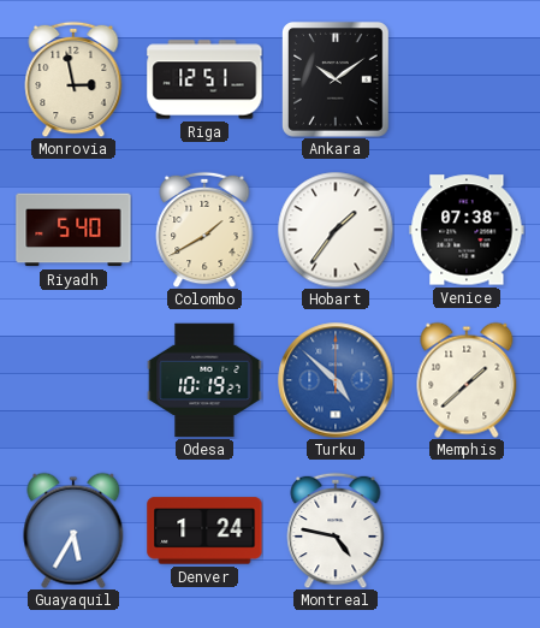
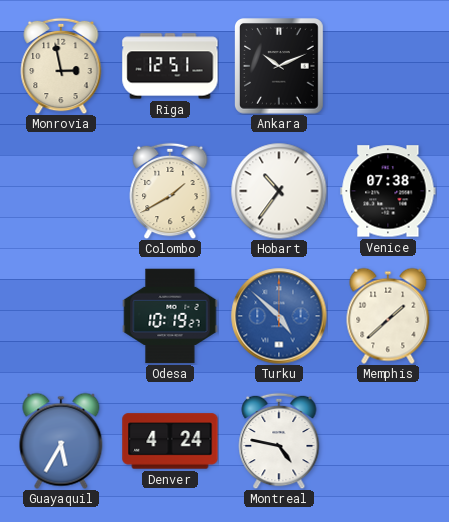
Ankara: 10:09 -> 10:11 (280, 67)
Riyadh: 5:40 -> none (73, 230)
Hobart: 1:36 -> 10:36 (279, 191)
Denver: 1:24 -> 4:24 (170, 441)
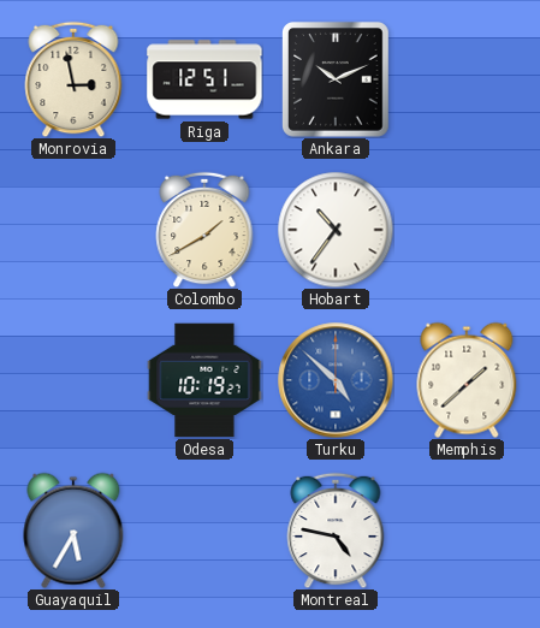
Venice: 07:38 -> none (388, 191)
Denver: 4:24 -> none (170, 441)
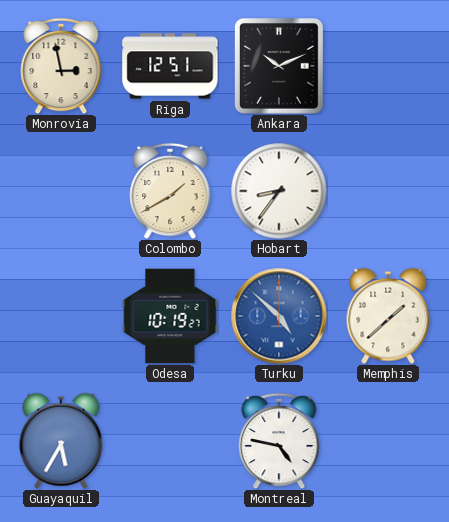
Hobart: 10:36 -> 8:36 (279, 191)
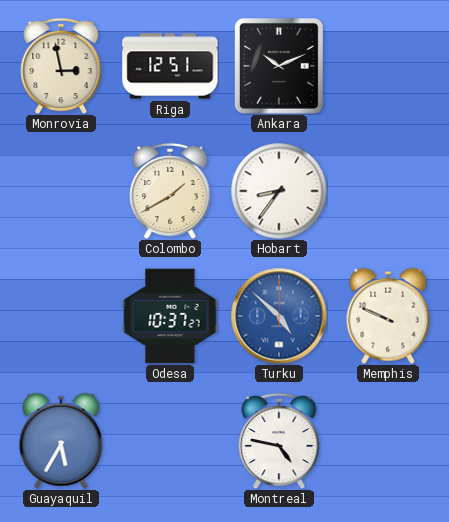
Odesa: 10:19 -> 10:37 (170, 316)
Memphis: 1:38 -> 9:49 (388, 316)
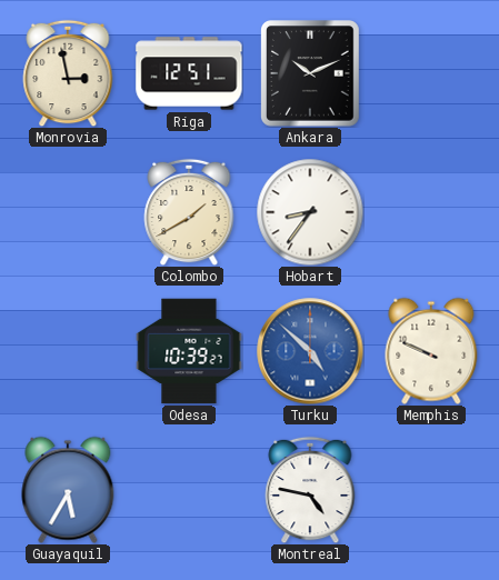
Odesa: 10:37 -> 10:39 (189, 351)
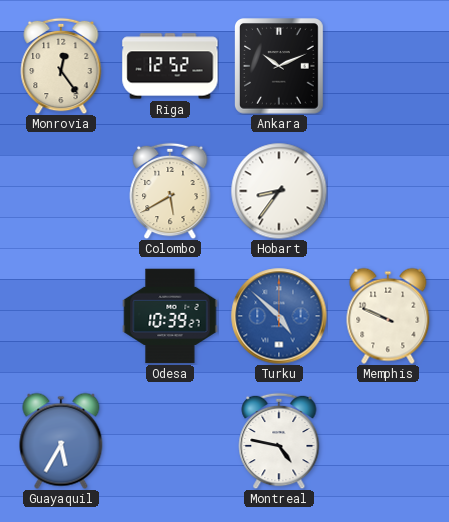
Monrovia: 2:58 -> 12:24 (61, 66)
Riga: 12:51 -> 12:52 (170, 66)
Colombo: 1:40 -> 5:40 (170, 191)
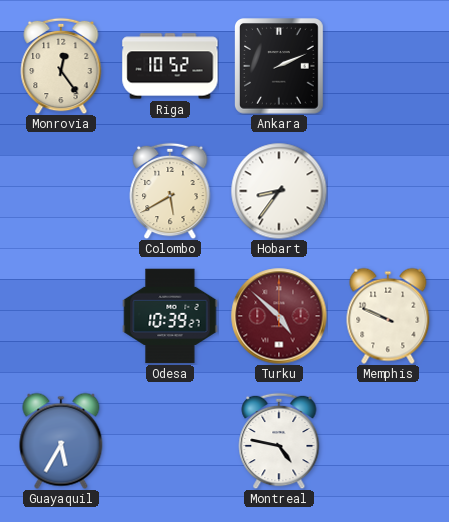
Riga: 12:52 -> 10:52 (170, 66)
Ankara: 10:11 -> 2:11 (280, 67)
Turku dial: blue -> burgundy (279, 316)
